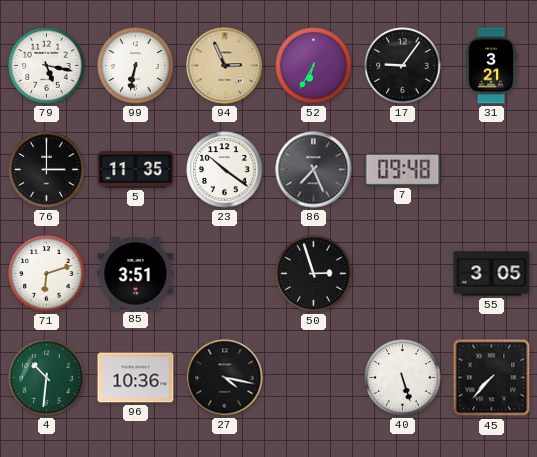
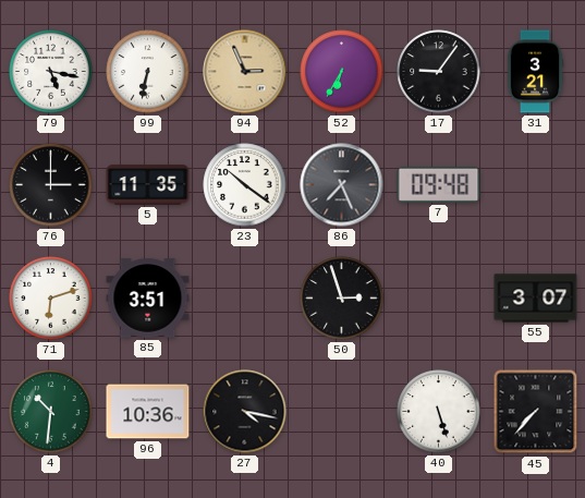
55: 3:05 -> 3:07 (536, 299)
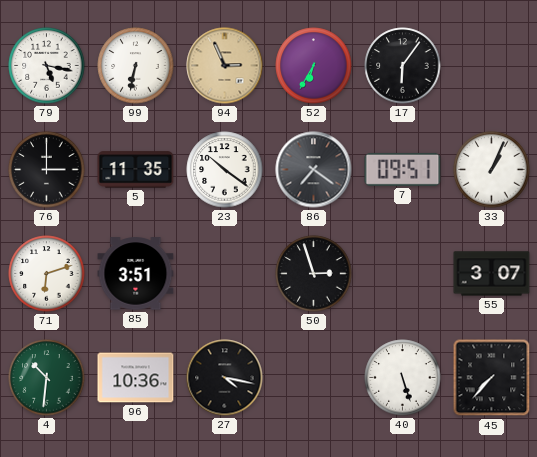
17: 9:06 -> 6:06 (403, 66)
31: 3:21 -> none (535, 72)
86: 7:26 -> 7:21 (314, 170)
7: 09:48 -> 09:51 (403, 169)
33: none -> 1:04 (492, 170)
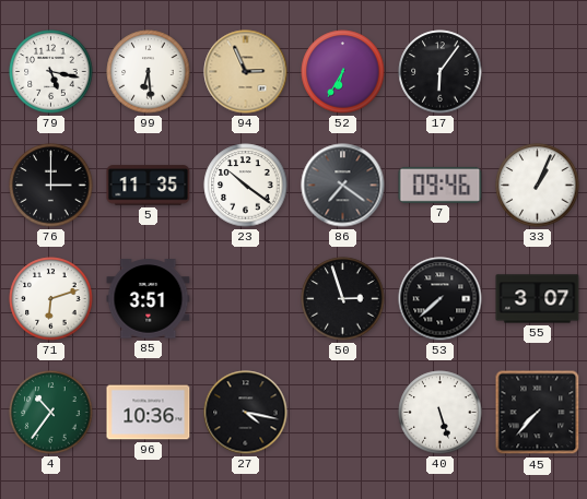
99: 6:32 -> 6:29 (149, 72)
7: 09:51 -> 09:46 (441, 185)
53: none -> 7:38 (441, 299)
4: 10:31 -> 10:36 (51, 413)
